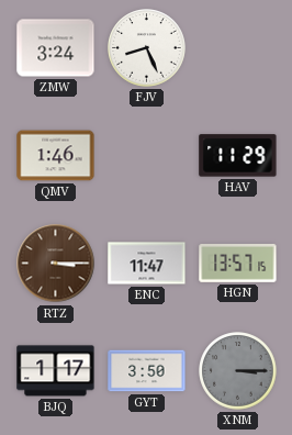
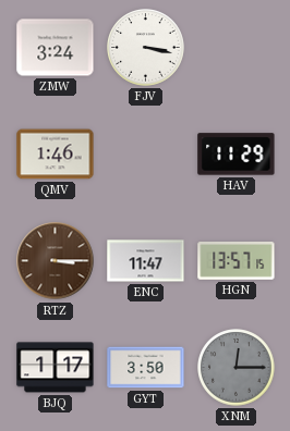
FJV: 8:26 -> 3:17 (146, 48)
XNM: 3:15 -> 12:15 (237, 368)
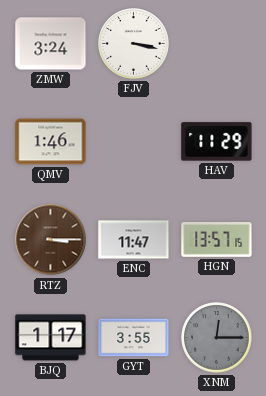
GYT: 3:50 -> 3:55 (134, 338)
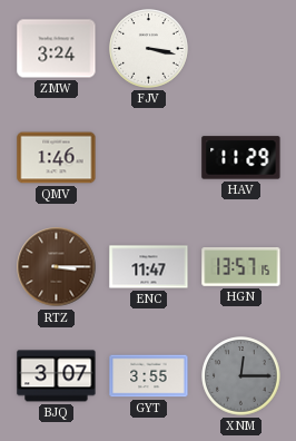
BJQ: 1:17 -> 3:07 (57, 376)
